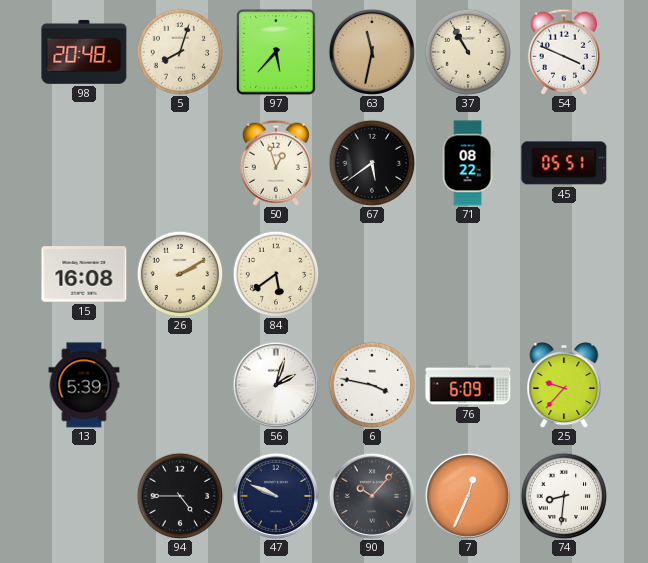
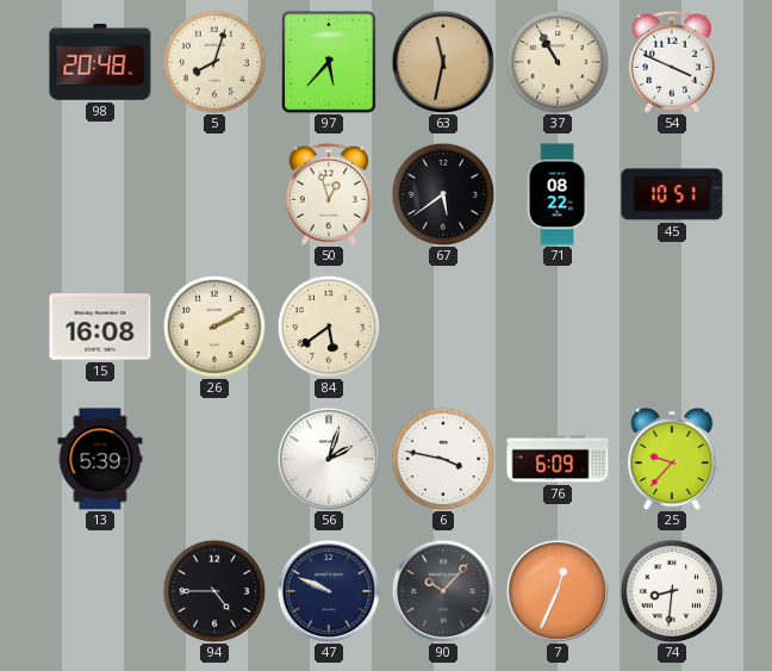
45: 05:51 -> 10:51 (672, 194)
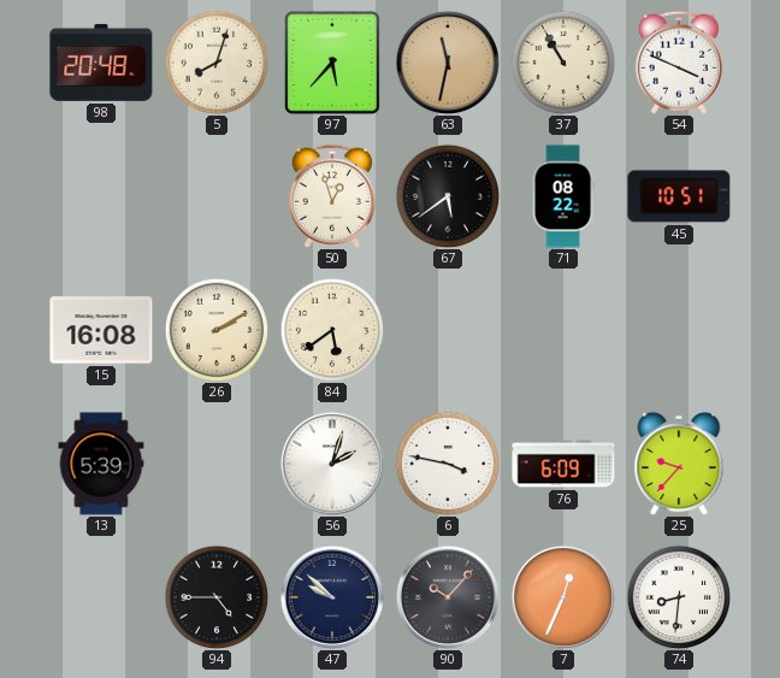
47: 9:49 -> 9:52 (332, 597)
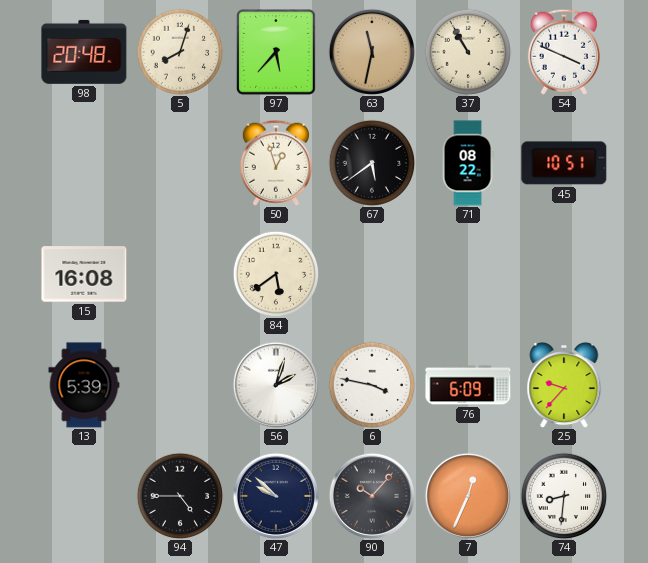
26: 2:10 -> none (217, 330)
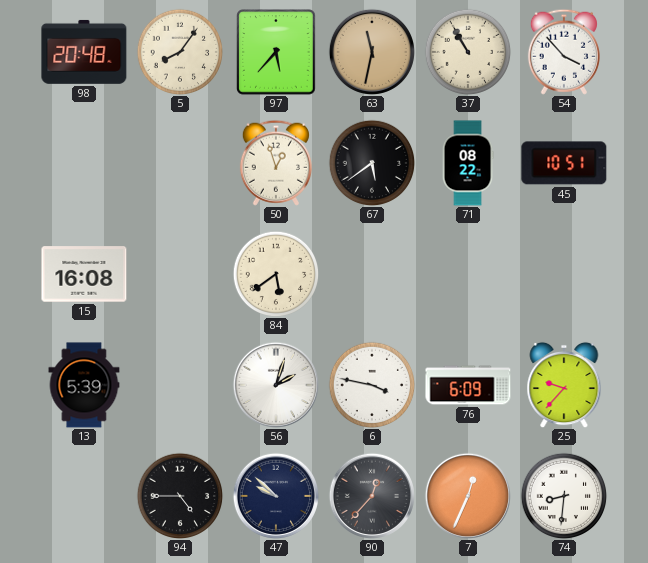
5: 8:03 -> 8:06 (180, 52)
54: 3:49 -> 3:53 (564, 52)
90: 10:07 -> 12:37 (372, 496)
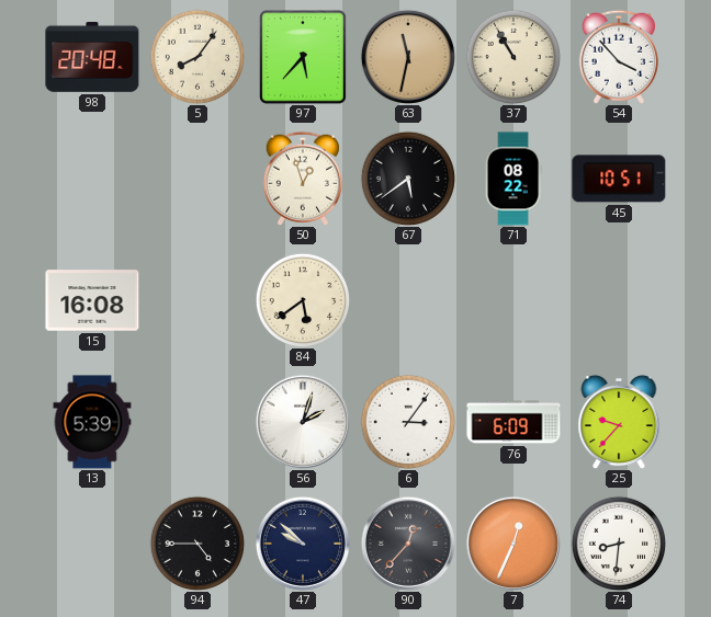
6: 3:47 -> 3:06 (408, 422)
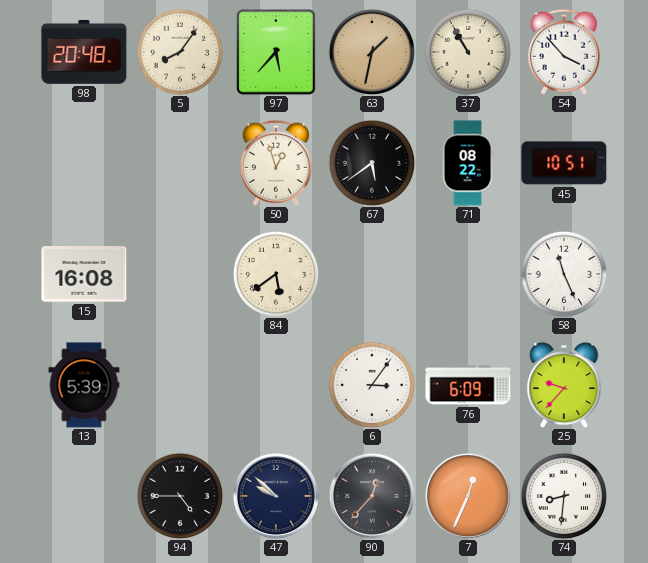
63: 11:32 -> 1:32 (372, 52)
58: none -> 11:26 (564, 274)
56: 2:03 -> none (303, 422)
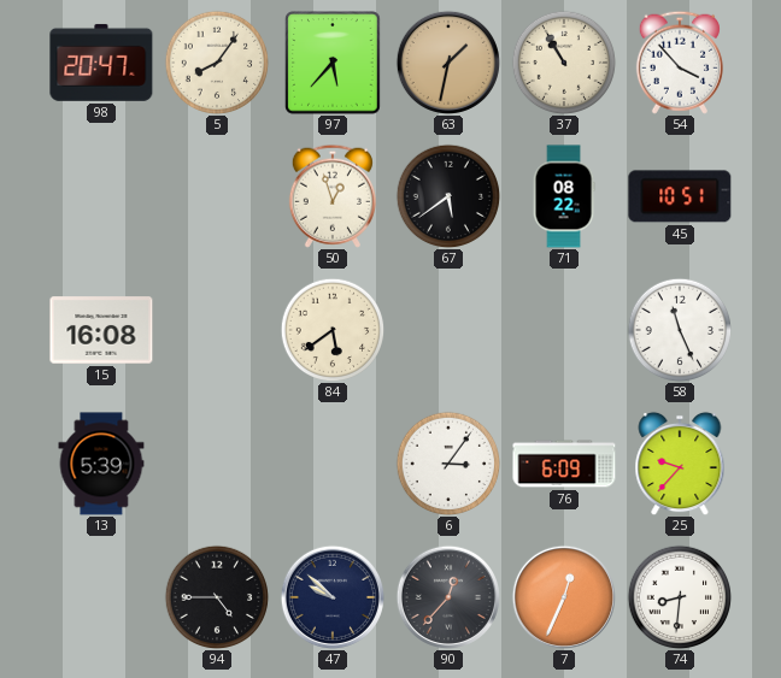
98: 20:48 -> 20:47 (101, 63)
